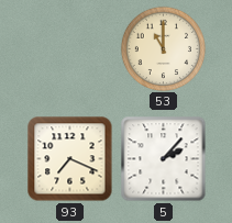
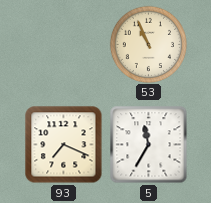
53: 11:00 -> 10:56 (148, 44)
5: 2:07 -> 11:35 (149, 145)
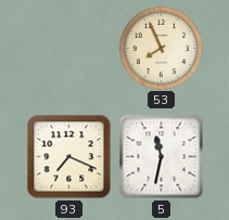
53: 10:56 -> 7:56 (161, 48)
5: 11:35 -> 11:32 (162, 157)
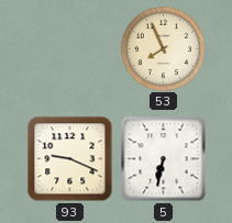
93: 7:19 -> 9:19 (70, 159)
5: 11:32 -> 6:32 (164, 159)
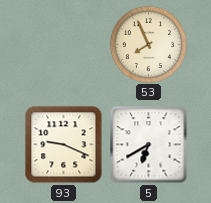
5: 6:32 -> 6:40 (149, 145)
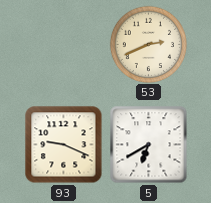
53: 7:56 -> 2:41 (148, 44)
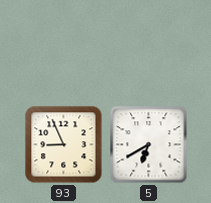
53: 2:41 -> none (148, 44)
93: 9:19 -> 8:56 (64, 145)
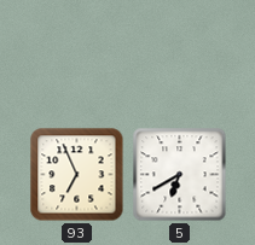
93: 8:56 -> 6:56 (77, 175)
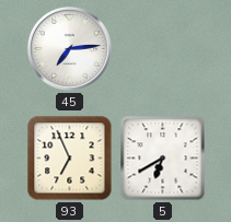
45: none -> 7:14 (69, 48)
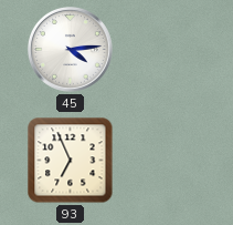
45: 7:14 -> 4:14 (70, 49)
5: 6:40 -> none (163, 159)
